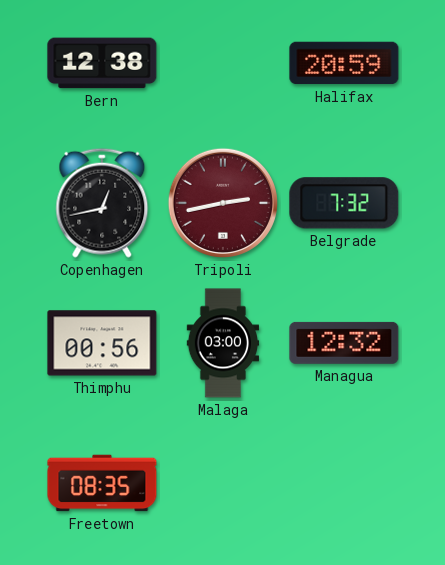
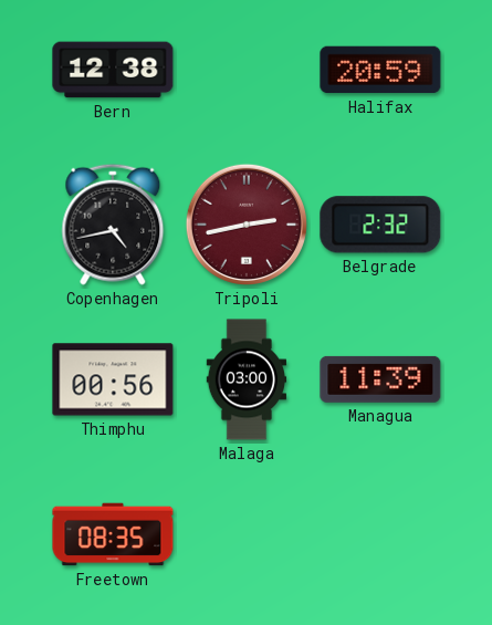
Copenhagen: 12:43 -> 4:43 (113, 225)
Belgrade: 7:32 -> 2:32 (380, 225)
Managua: 12:32 -> 11:39 (380, 379)
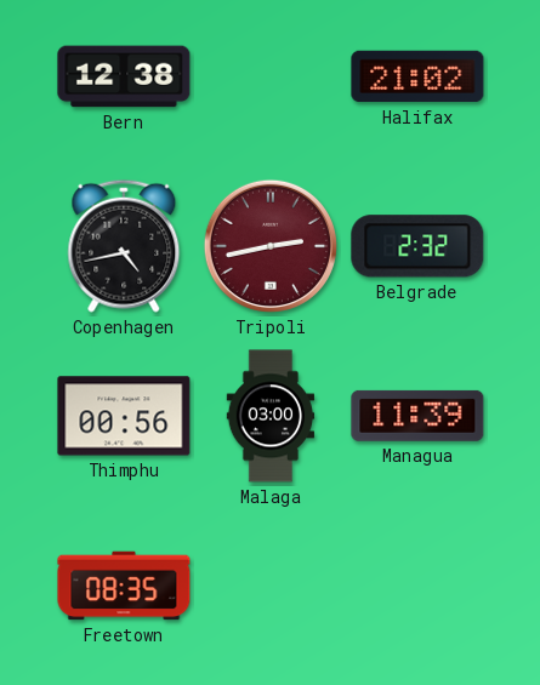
Halifax: 20:59 -> 21:02 (417, 76)
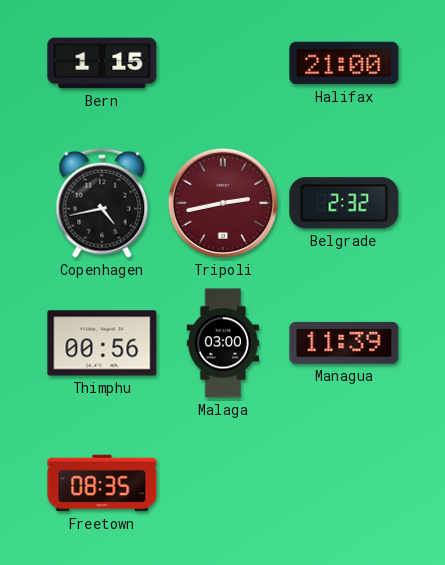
Bern: 12:38 -> 1:15 (102, 63)
Halifax: 21:02 -> 21:00 (344, 63)
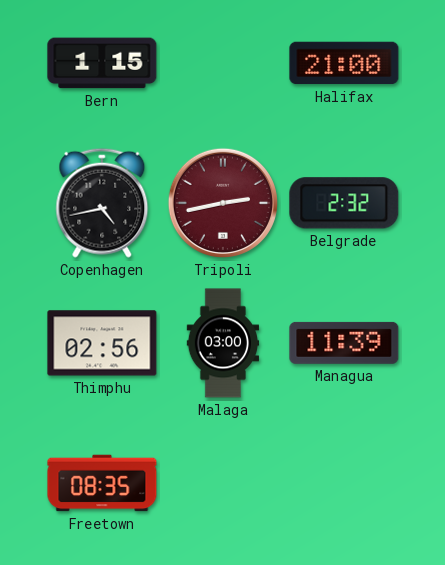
Thimphu: 00:56 -> 02:56 (102, 343)
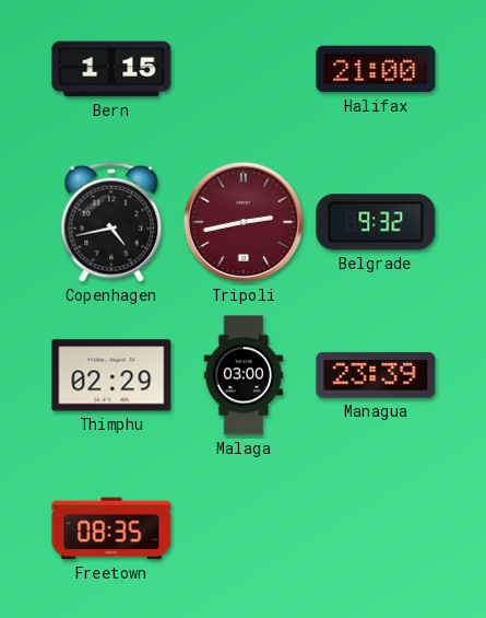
Belgrade: 2:32 -> 9:32 (376, 222)
Thimphu: 02:56 -> 02:29 (111, 375)
Managua: 11:39 -> 23:39 (376, 375)
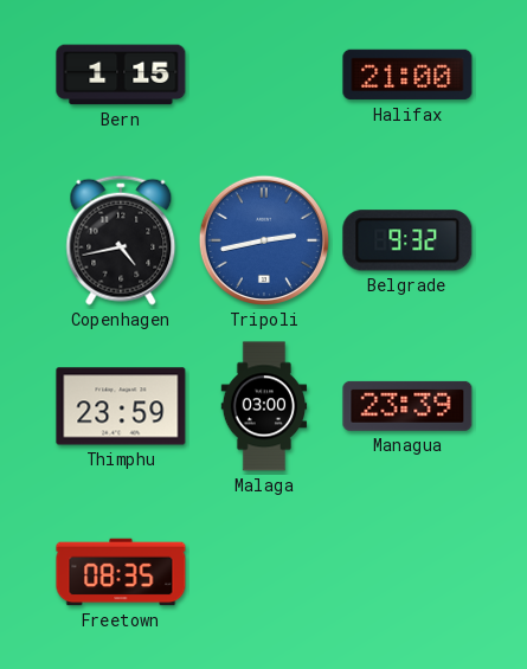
Tripoli dial: burgundy -> blue (264, 240)
Thimphu: 02:29 -> 23:59 (121, 406)
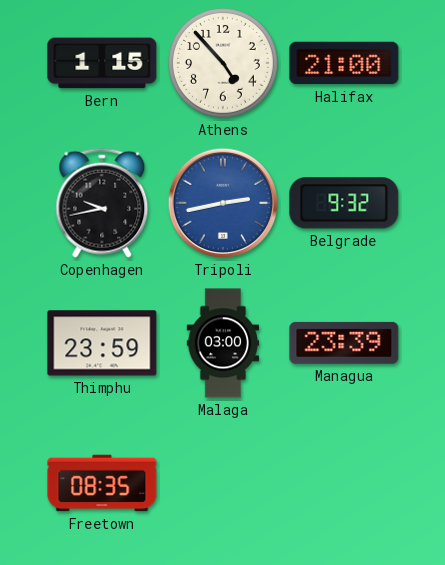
Athens: none -> 4:53 (224, 64)
Copenhagen: 4:43 -> 9:43 (102, 203)
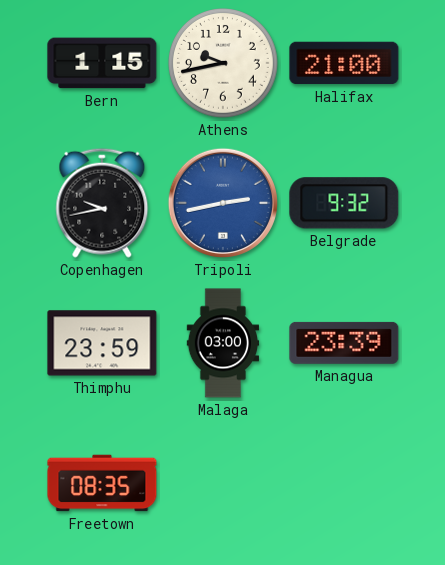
Athens: 4:53 -> 9:43 (224, 64)
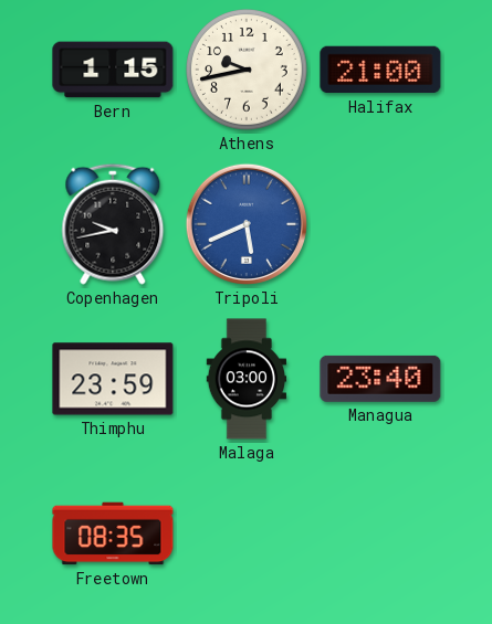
Tripoli: 2:43 -> 5:41 (247, 224)
Belgrade: 9:32 -> none (344, 203)
Managua: 23:39 -> 23:40 (380, 379)
